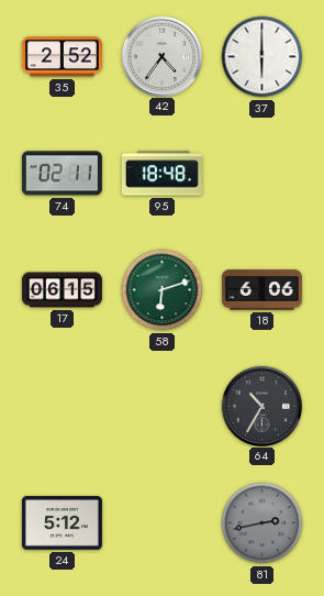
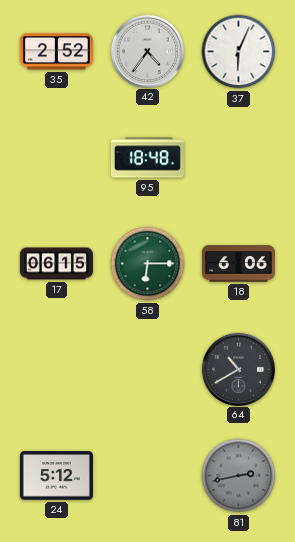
37: 6:00 -> 6:04 (239, 52)
74: 02:11 -> none (62, 174)
58: 6:12 -> 6:15 (148, 264)
64: 10:35 -> 10:40 (238, 369)
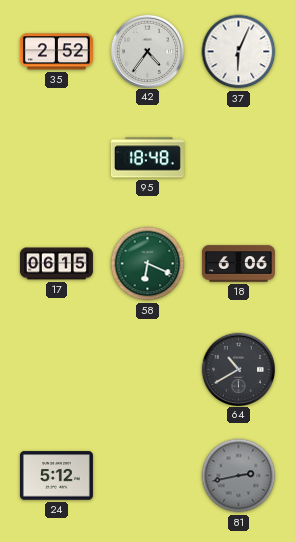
58: 6:15 -> 6:19 (148, 264)
